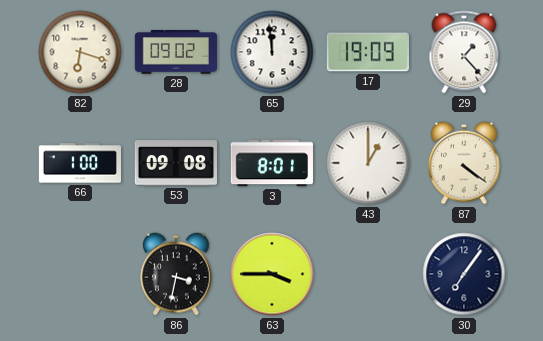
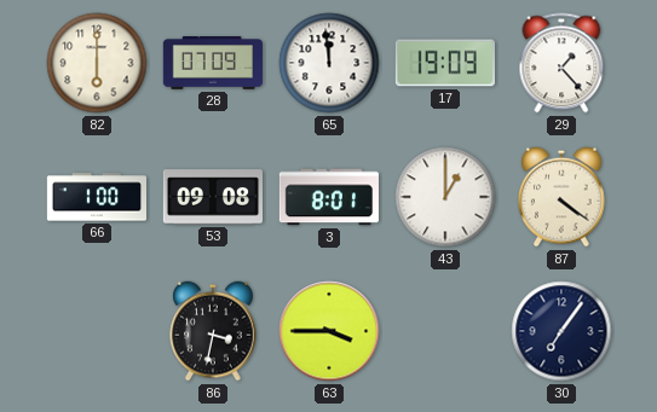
82: 6:18 -> 6:00 (97, 63)
28: 09:02 -> 07:09 (212, 63)
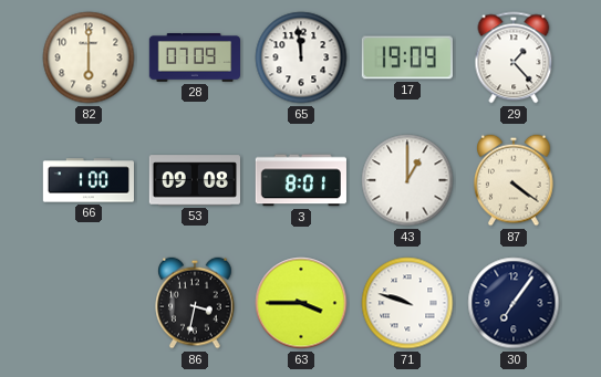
71: none -> 9:48 (407, 303)
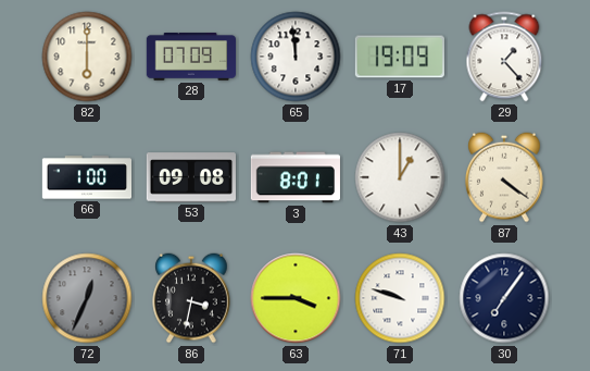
72: none -> 12:34 (87, 298)
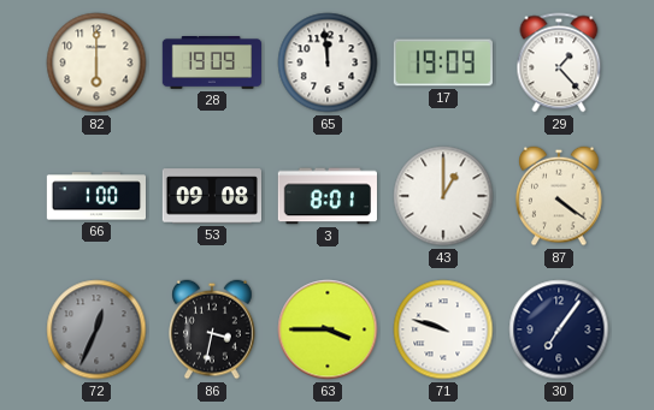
28: 07:09 -> 19:09 (211, 63)
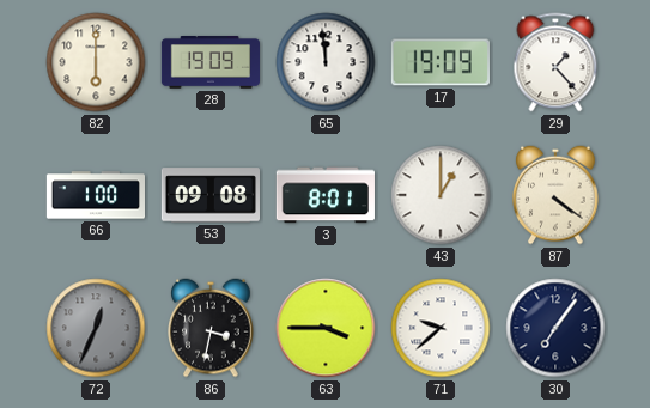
71: 9:48 -> 9:38 (441, 328)
